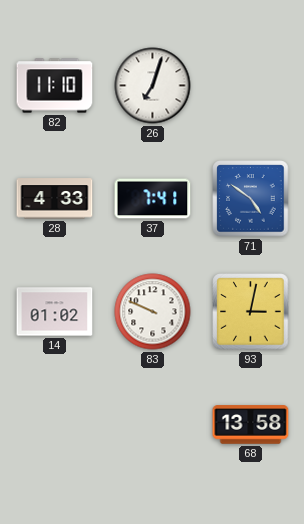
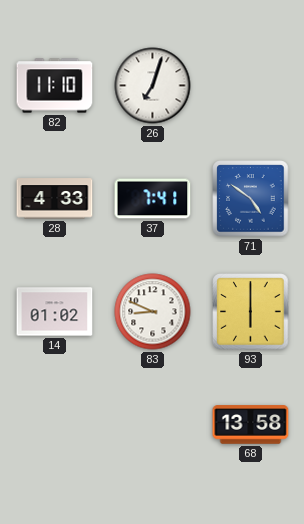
83: 9:49 -> 8:49 (153, 312)
93: 3:02 -> 6:00 (251, 312)
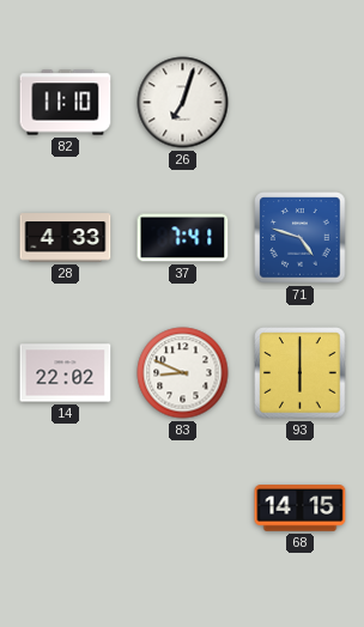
71: 4:51 -> 4:48 (301, 238)
14: 01:02 -> 22:02 (66, 373)
68: 13:58 -> 14:15 (301, 509)
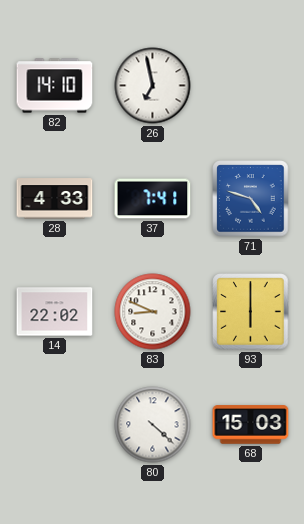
82: 11:10 -> 14:10 (55, 86)
26: 7:03 -> 6:58 (153, 86)
80: none -> 4:22 (153, 425)
68: 14:15 -> 15:03 (251, 425)
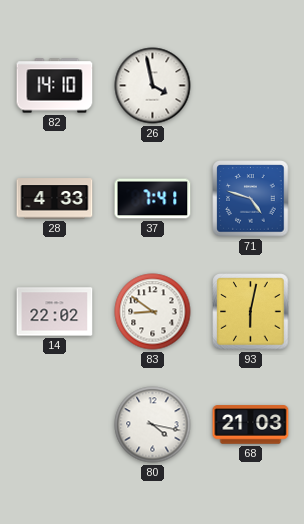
26: 6:58 -> 3:58 (153, 86)
83: 8:49 -> 8:51 (153, 312)
93: 6:00 -> 6:02 (251, 312)
80: 4:22 -> 4:17 (153, 425)
68: 15:03 -> 21:03 (251, 425)
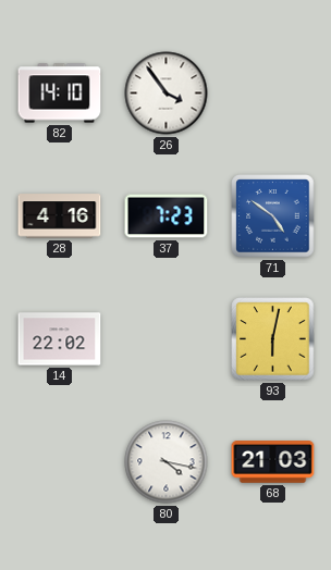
26: 3:58 -> 3:54 (167, 94)
28: 4:33 -> 4:16 (60, 216)
37: 7:41 -> 7:23 (167, 216)
71: 4:48 -> 4:51 (273, 216)
83: 8:51 -> none (153, 312)
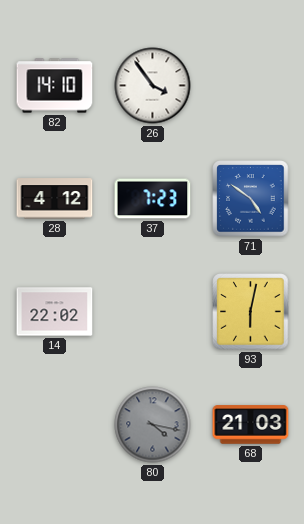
28: 4:16 -> 4:12 (55, 199)
80 dial: white -> grey (153, 425)
